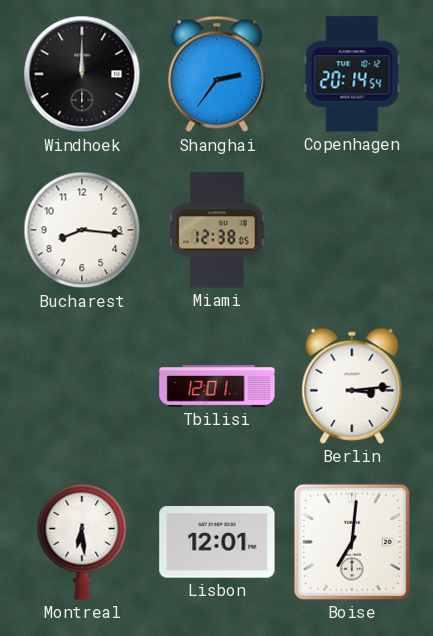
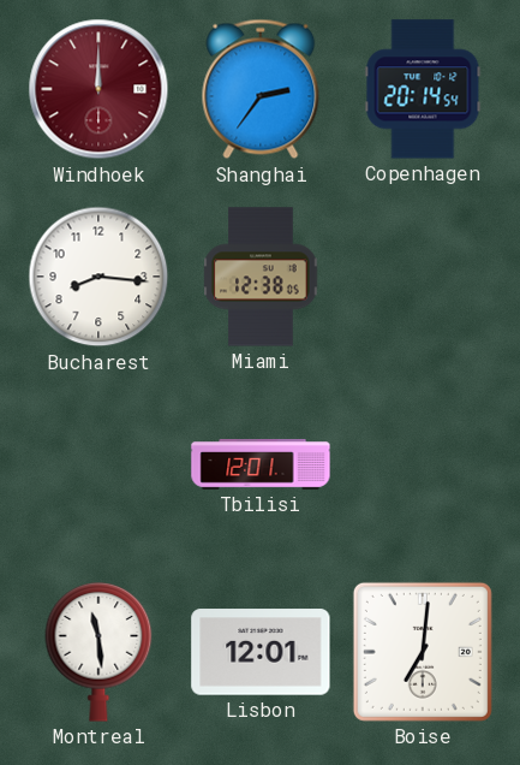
Windhoek dial: black -> burgundy (98, 89)
Berlin: 3:14 -> none (352, 386)
Montreal: 6:29 -> 11:29 (98, 653)
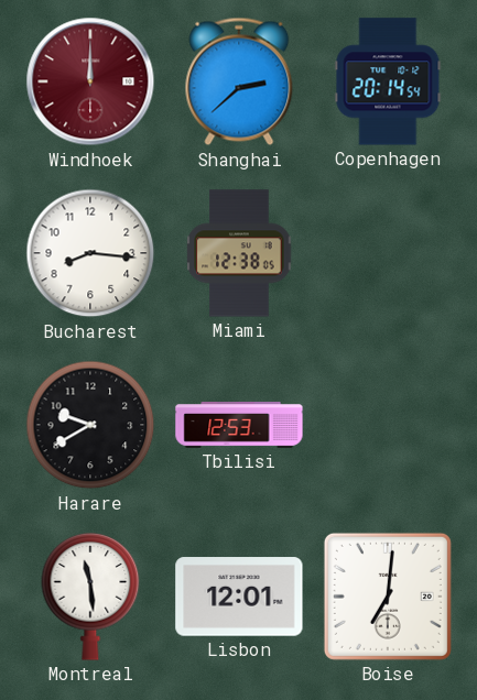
Shanghai: 2:36 -> 2:38 (239, 81)
Harare: none -> 9:40 (90, 425)
Tbilisi: 12:01 -> 12:53 (239, 426)
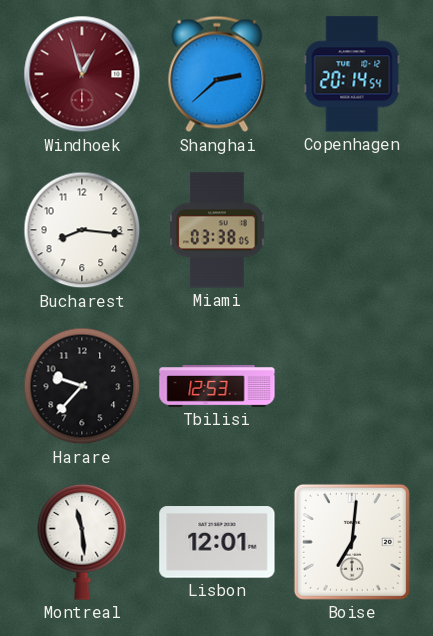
Windhoek: 12:00 -> 12:57 (82, 74)
Miami: 12:38 -> 03:38 (217, 230)
Harare: 9:40 -> 9:37 (82, 386)
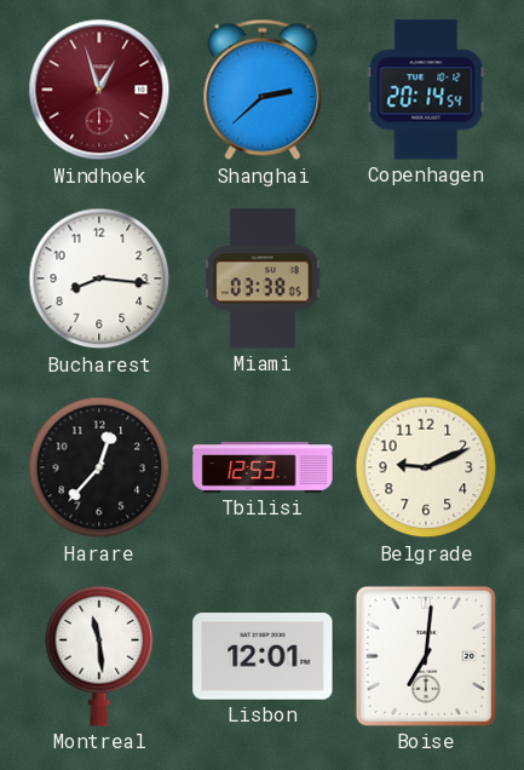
Harare: 9:37 -> 12:37 (99, 467)
Belgrade: none -> 9:11 (426, 467)
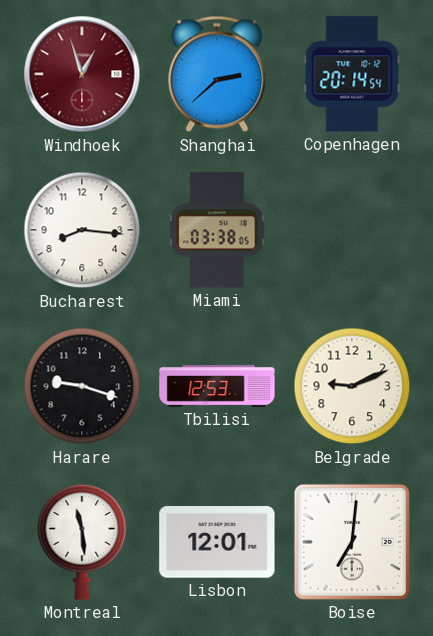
Harare: 12:37 -> 9:18 (82, 386)
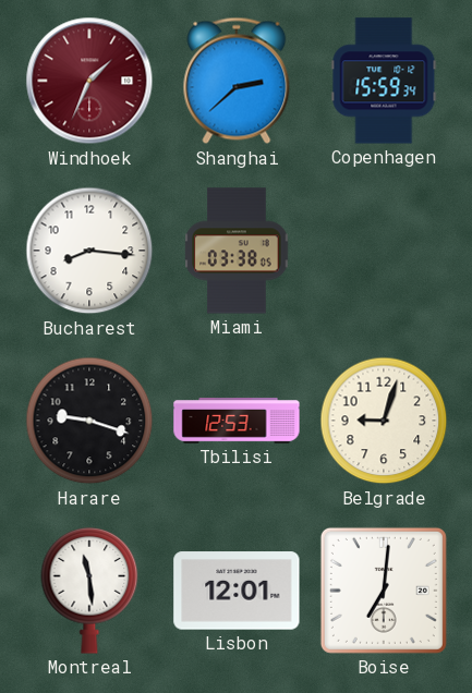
Windhoek: 12:57 -> 1:34 (89, 81)
Copenhagen: 20:14 -> 15:59 (384, 81)
Belgrade: 9:11 -> 9:03 (384, 421)
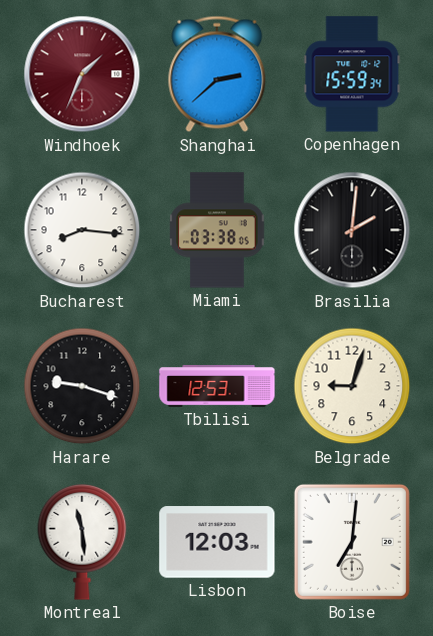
Brasilia: none -> 2:01 (352, 230)
Lisbon: 12:01 -> 12:03 (217, 542)
